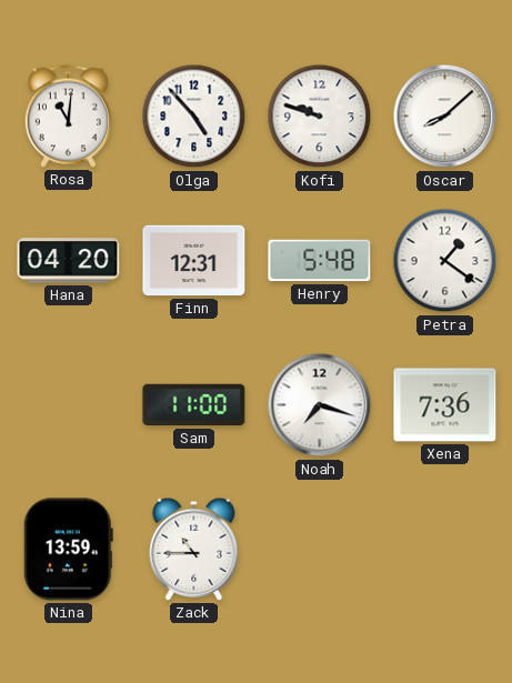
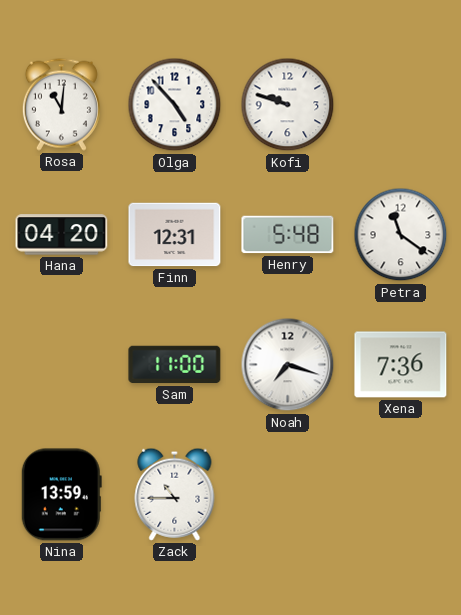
Oscar: 8:08 -> none (445, 117)
Petra: 1:21 -> 11:21 (401, 235)
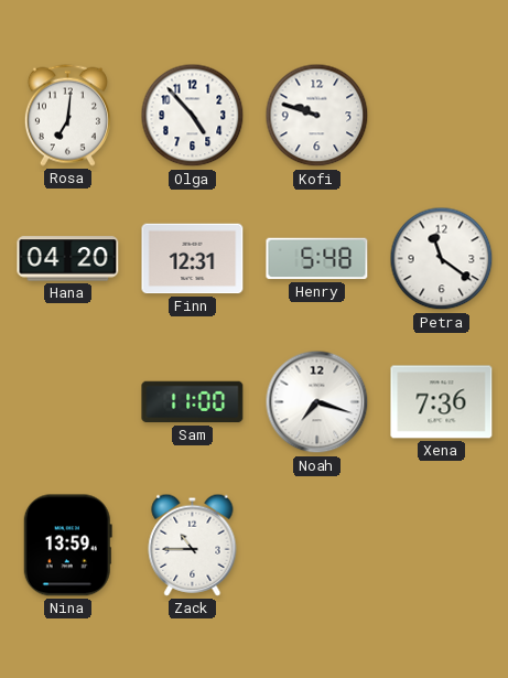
Rosa: 11:01 -> 7:01 (67, 115)
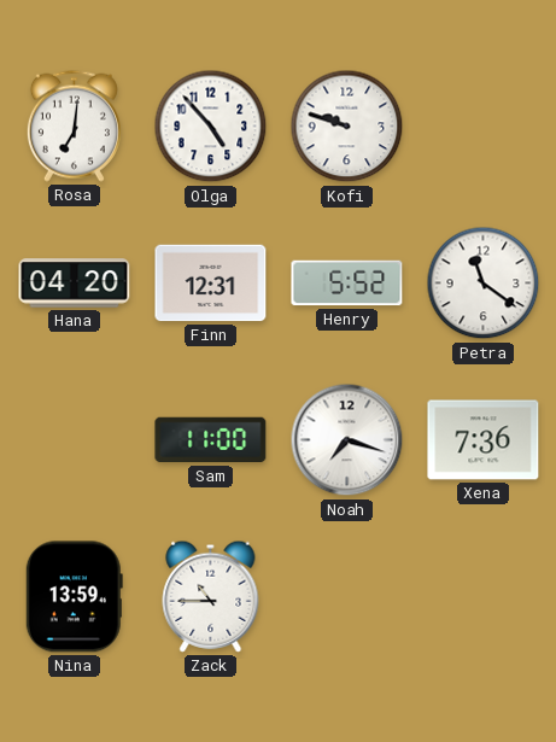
Henry: 5:48 -> 5:52 (347, 284)
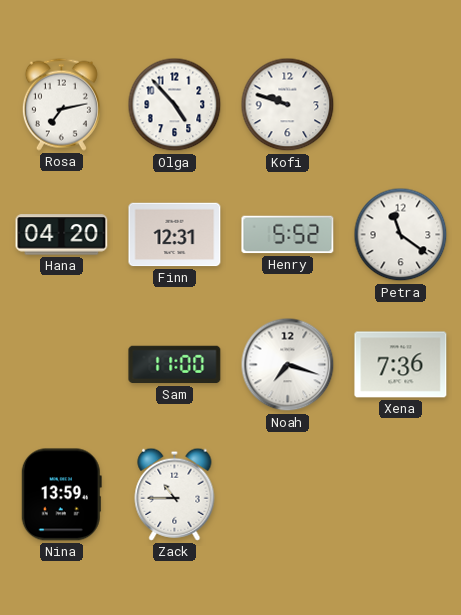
Rosa: 7:01 -> 7:13 (61, 104)
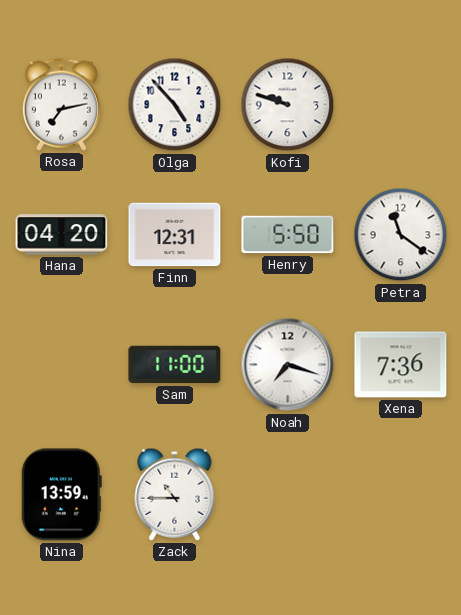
Henry: 5:52 -> 5:50 (288, 235)
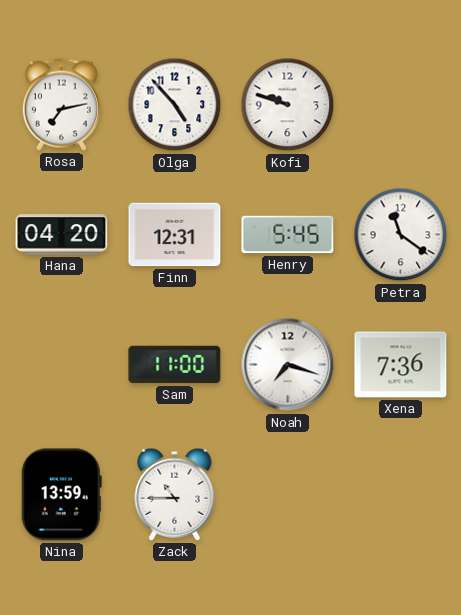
Henry: 5:50 -> 5:45 (288, 235)
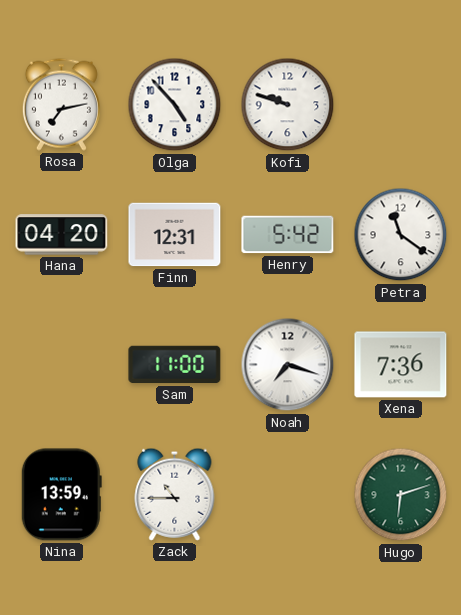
Henry: 5:45 -> 5:42 (288, 235)
Hugo: none -> 6:12 (401, 495)
